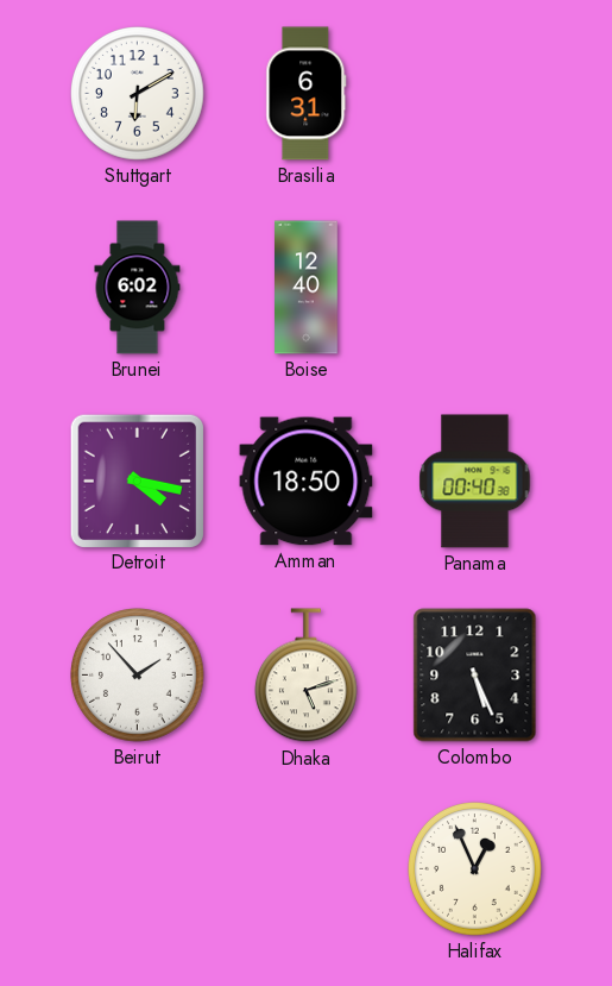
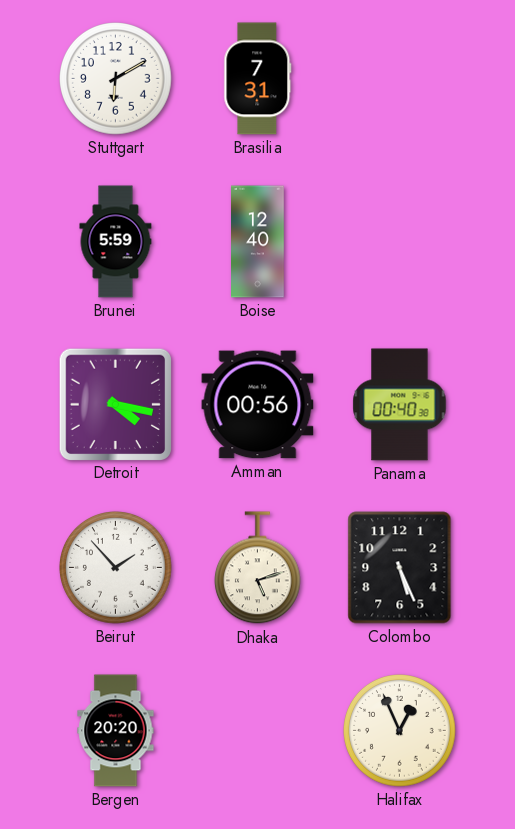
Brasilia: 6:31 -> 7:31 (258, 79)
Brunei: 6:02 -> 5:59 (116, 242)
Amman: 18:50 -> 00:56 (258, 405)
Bergen: none -> 20:20 (116, 731)
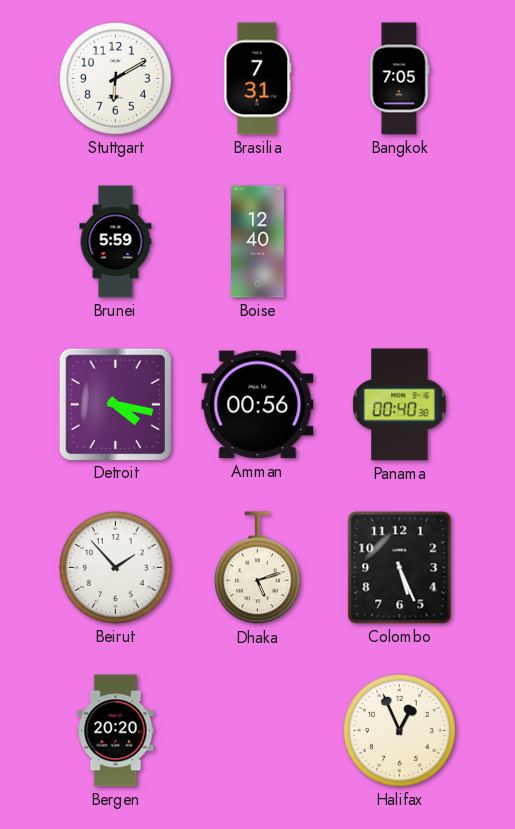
Bangkok: none -> 7:05 (400, 79)
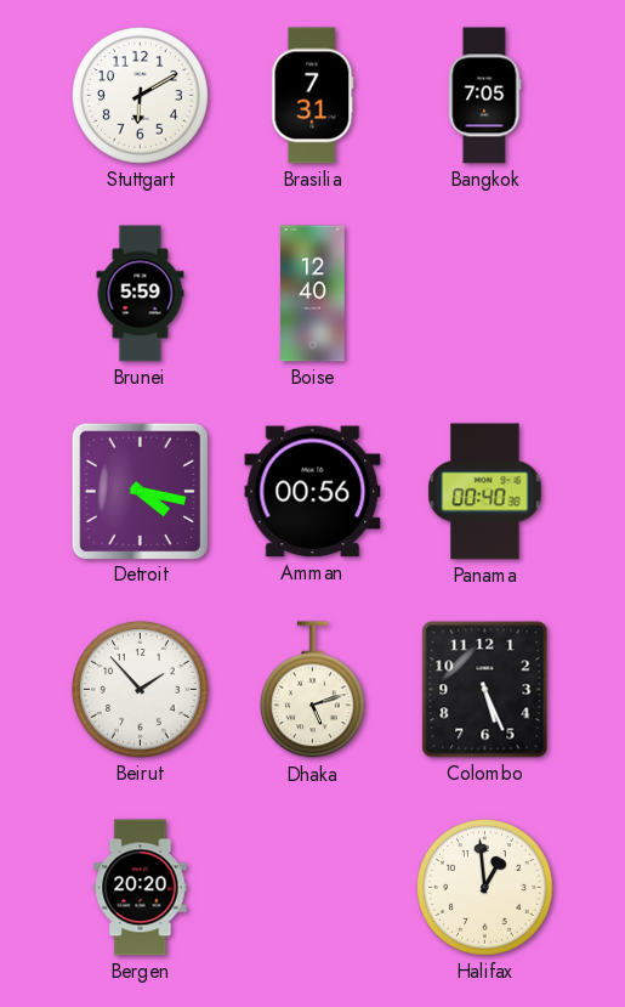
Halifax: 12:56 -> 12:59 (485, 888)
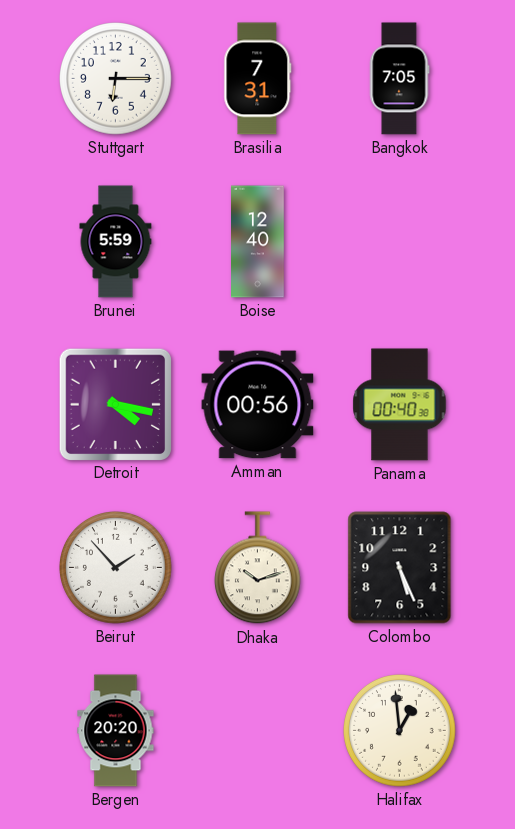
Stuttgart: 6:10 -> 6:15 (116, 79)
Dhaka: 5:12 -> 10:12 (257, 568)
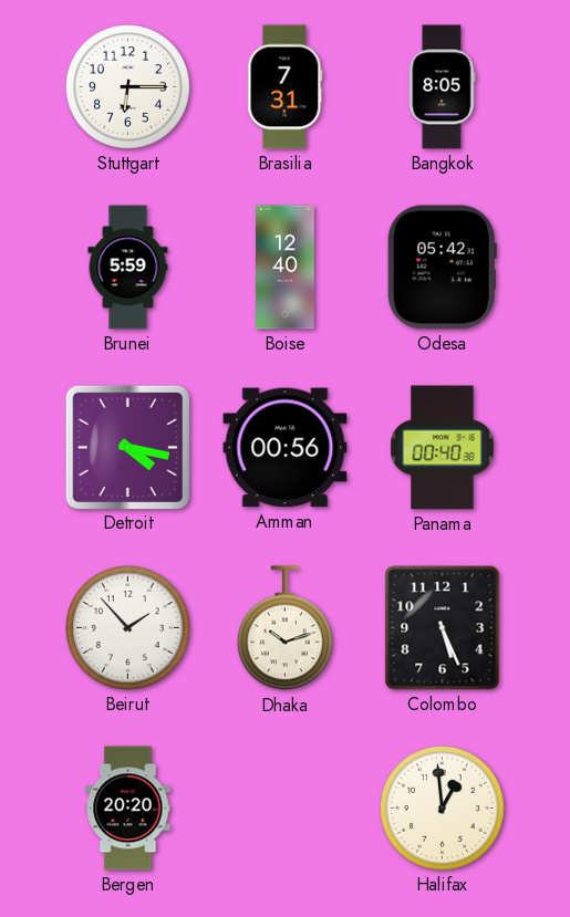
Bangkok: 7:05 -> 8:05 (443, 87)
Odesa: none -> 05:42 (442, 268)
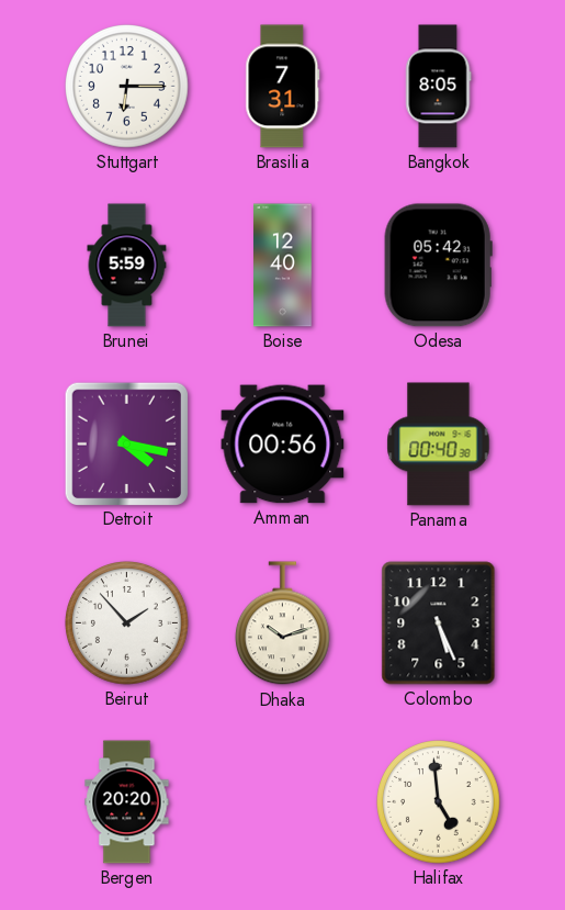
Halifax: 12:59 -> 4:59 (439, 802)
